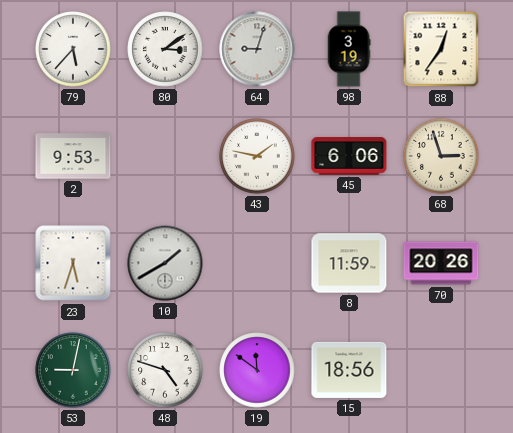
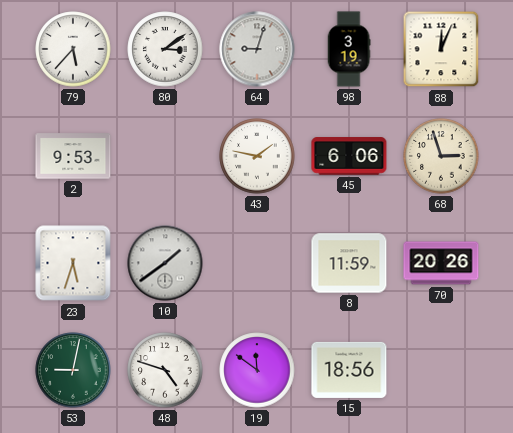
88: 12:36 -> 12:04 (441, 49)
10: 1:40 -> 1:39 (165, 263)
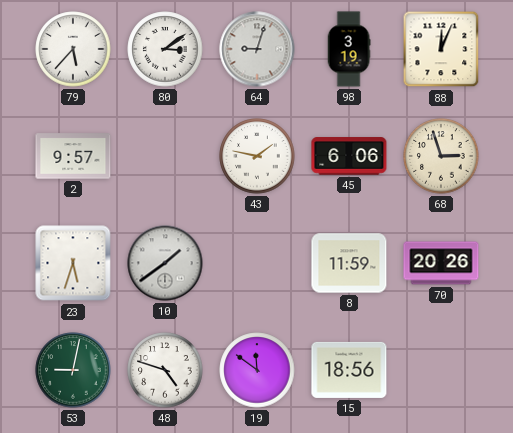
2: 9:53 -> 9:57 (73, 156)
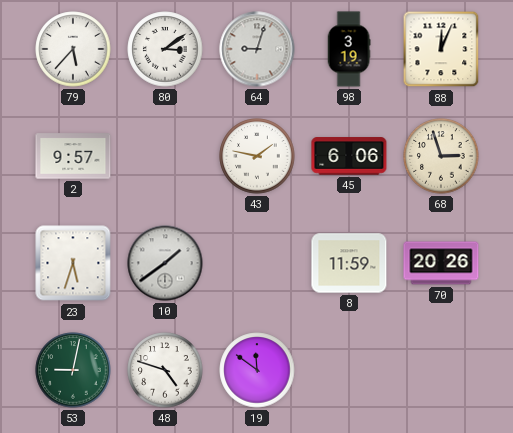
15: 18:56 -> none (349, 370)
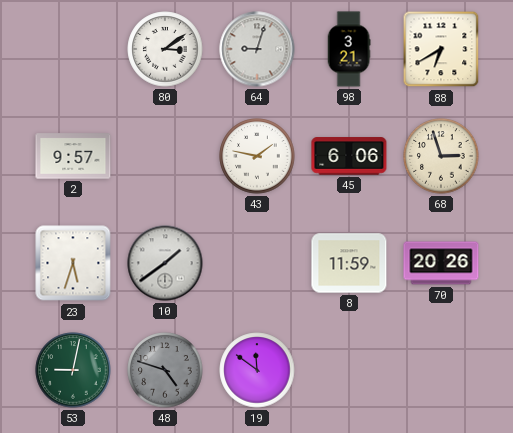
79: 5:37 -> none (73, 49)
98: 3:19 -> 3:21 (349, 49)
88: 12:04 -> 6:40 (441, 49)
48 dial: white -> grey (165, 370)
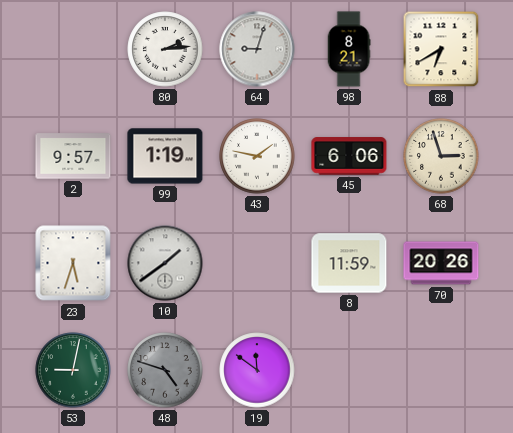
80: 3:09 -> 2:14 (165, 49)
98: 3:21 -> 8:21 (349, 49)
99: none -> 1:19 (165, 156)
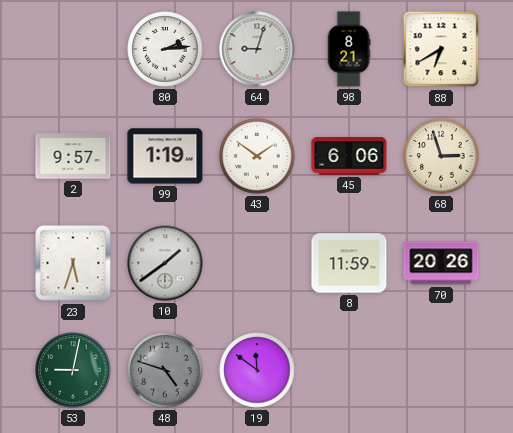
43: 1:47 -> 1:51 (257, 156)
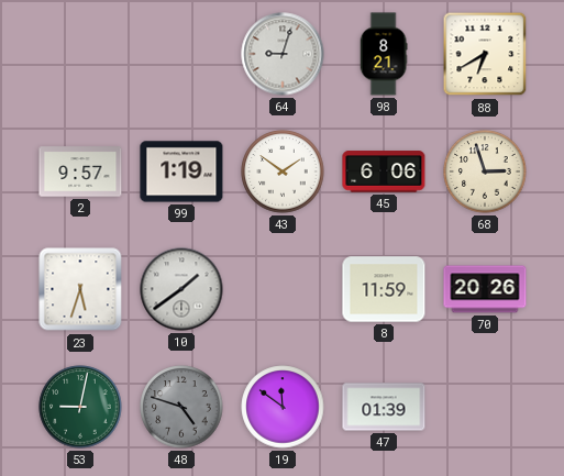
80: 2:14 -> none (165, 49)
47: none -> 01:39 (384, 407)
